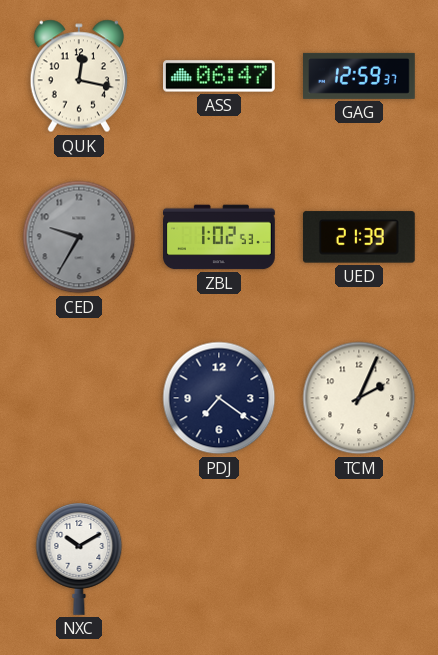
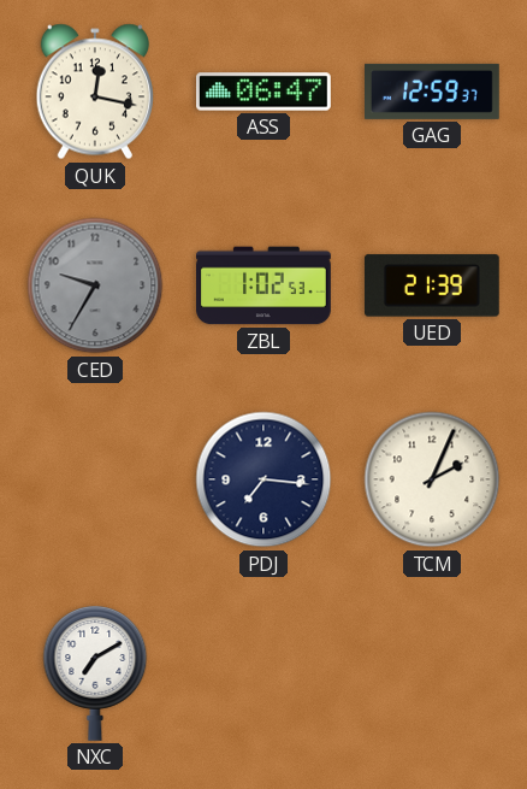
PDJ: 7:21 -> 7:16 (263, 479)
NXC: 10:10 -> 7:10 (95, 673)
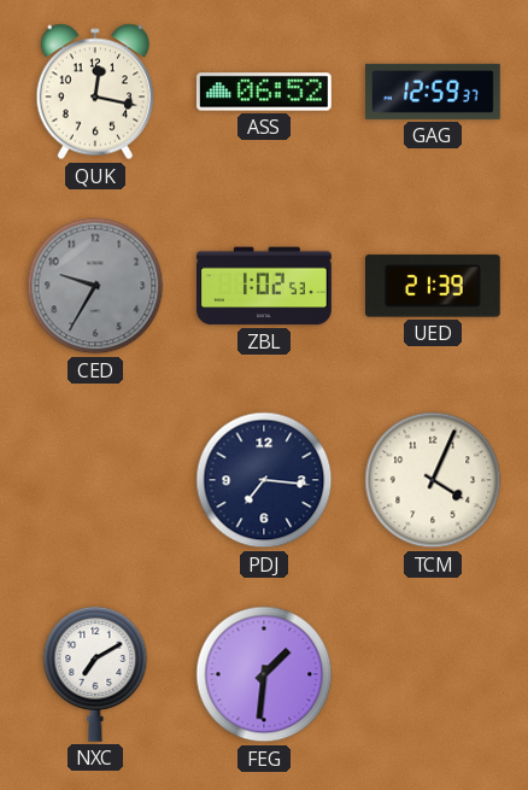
ASS: 06:47 -> 06:52 (265, 92)
TCM: 2:04 -> 4:04 (433, 480)
FEG: none -> 1:31 (264, 674)
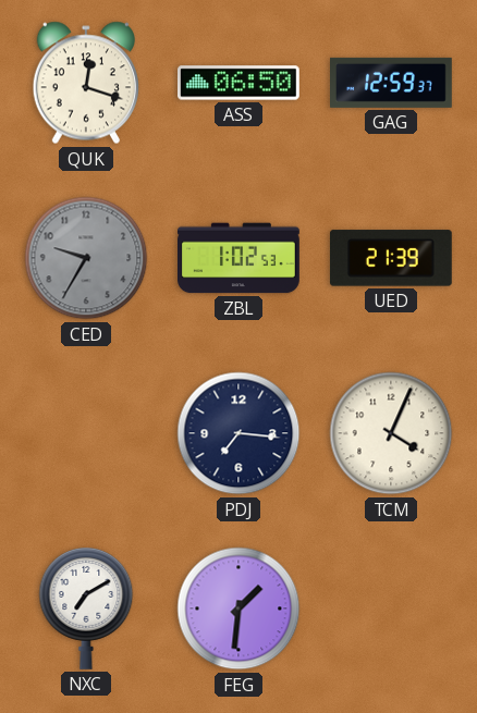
QUK: 12:17 -> 12:18 (85, 83)
ASS: 06:52 -> 06:50 (240, 83)
